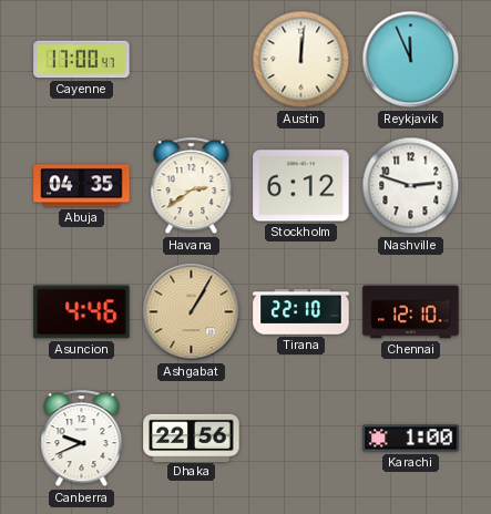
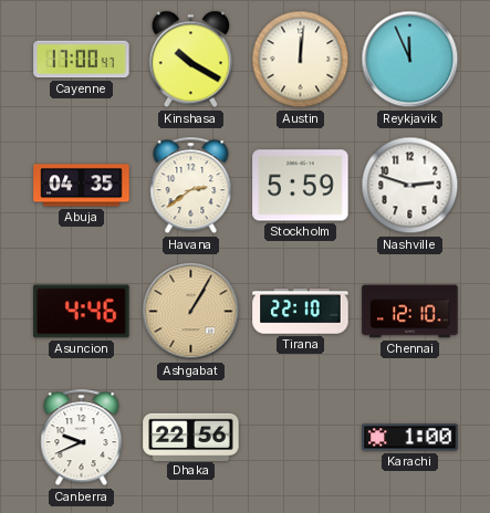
Kinshasa: none -> 10:20 (190, 60)
Stockholm: 6:12 -> 5:59 (301, 186)
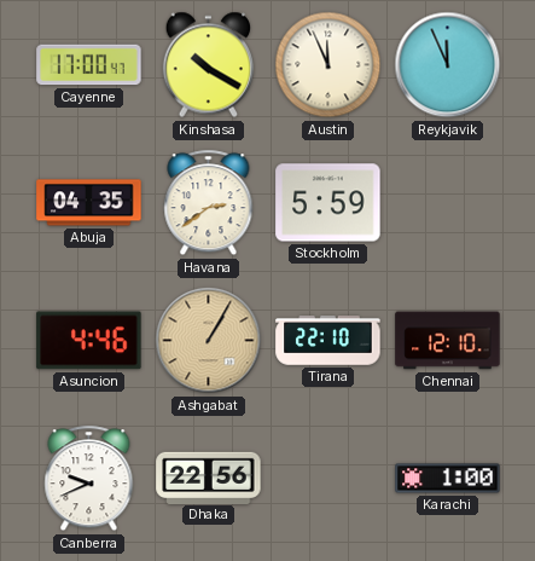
Austin: 12:01 -> 11:56 (328, 65)
Nashville: 2:48 -> none (410, 186)
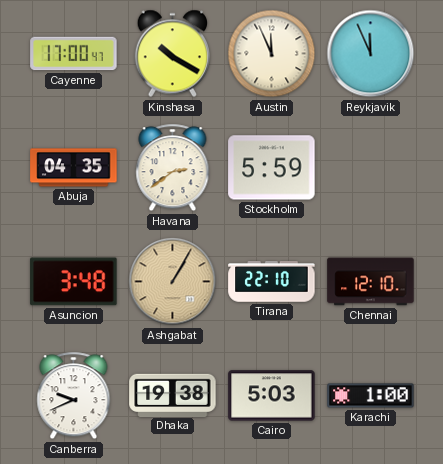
Asuncion: 4:46 -> 3:48 (74, 282)
Dhaka: 22:56 -> 19:38 (173, 395)
Cairo: none -> 5:03 (272, 396)
